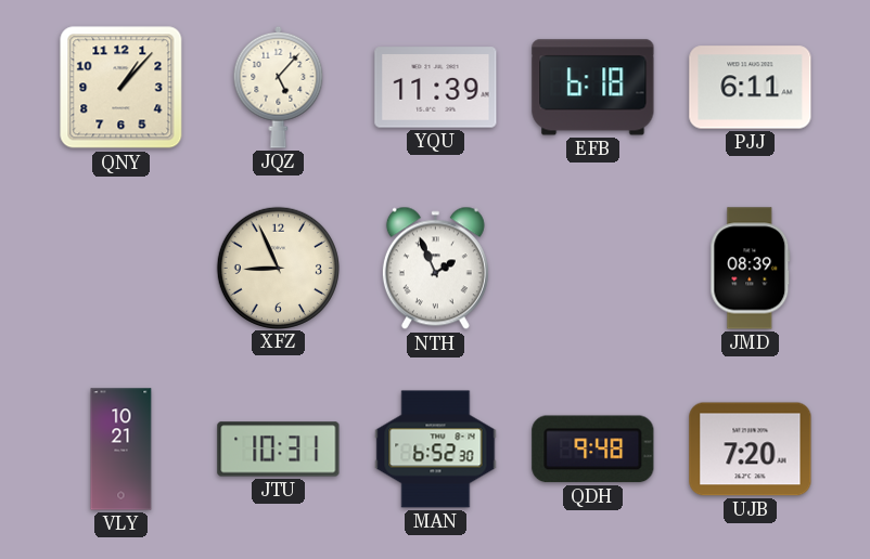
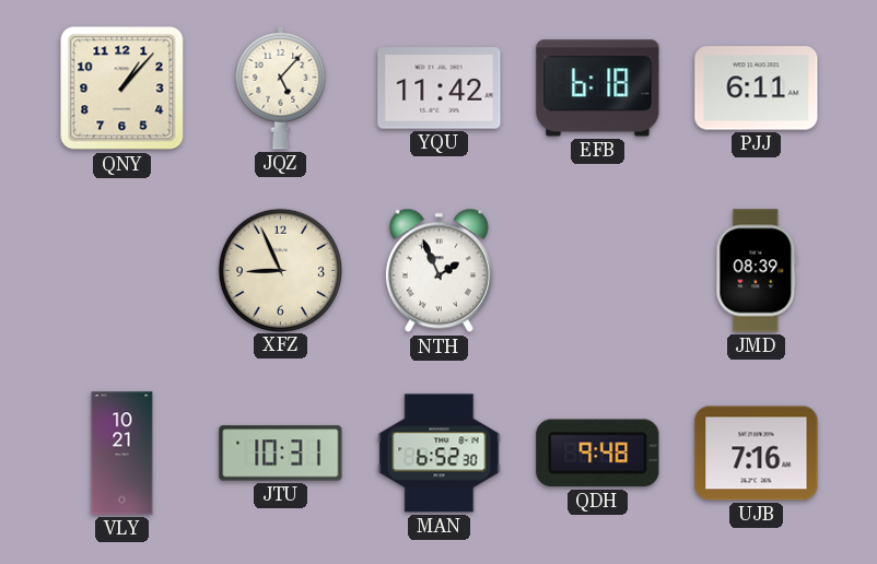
YQU: 11:39 -> 11:42 (440, 89)
UJB: 7:20 -> 7:16 (757, 454)
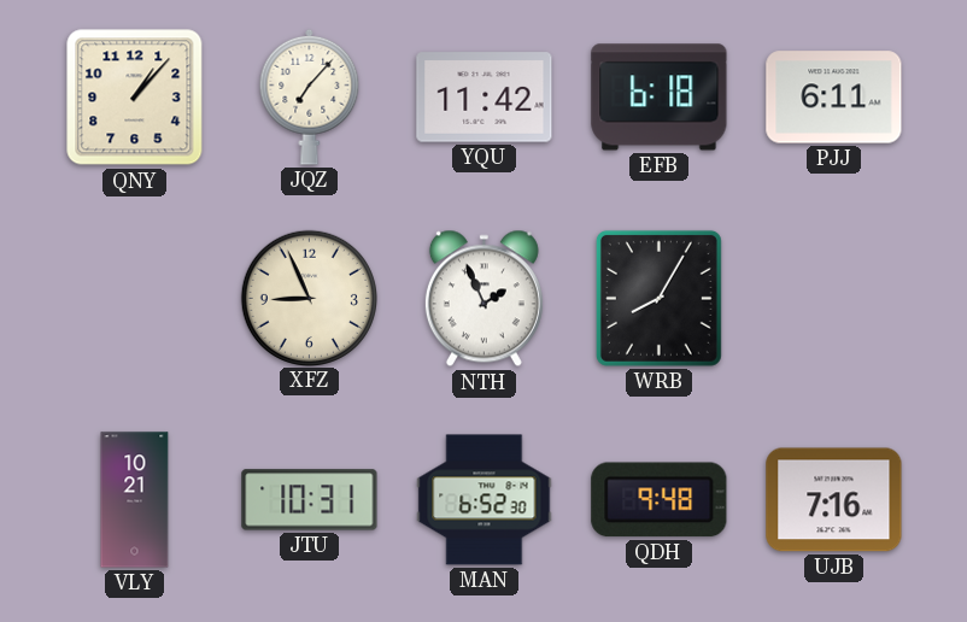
JQZ: 5:07 -> 7:07 (310, 96)
WRB: none -> 8:05 (658, 298)
JMD: 08:39 -> none (757, 271)
